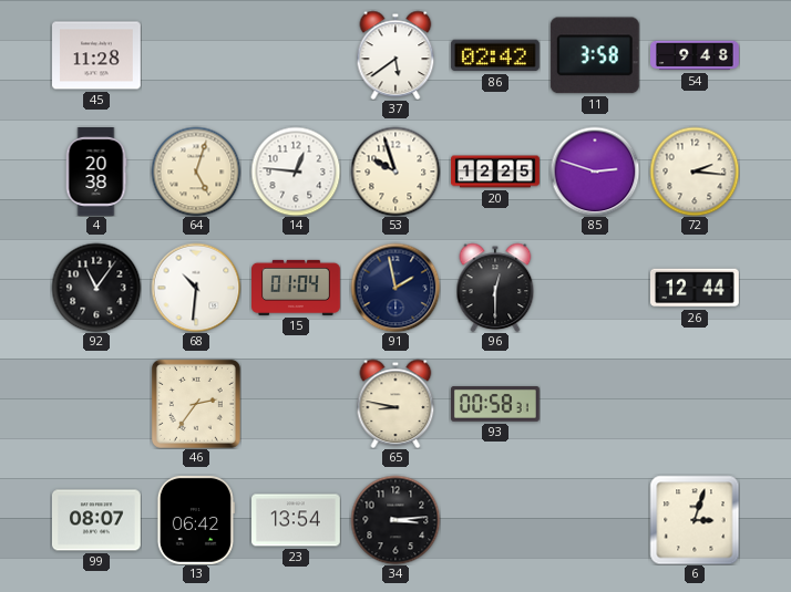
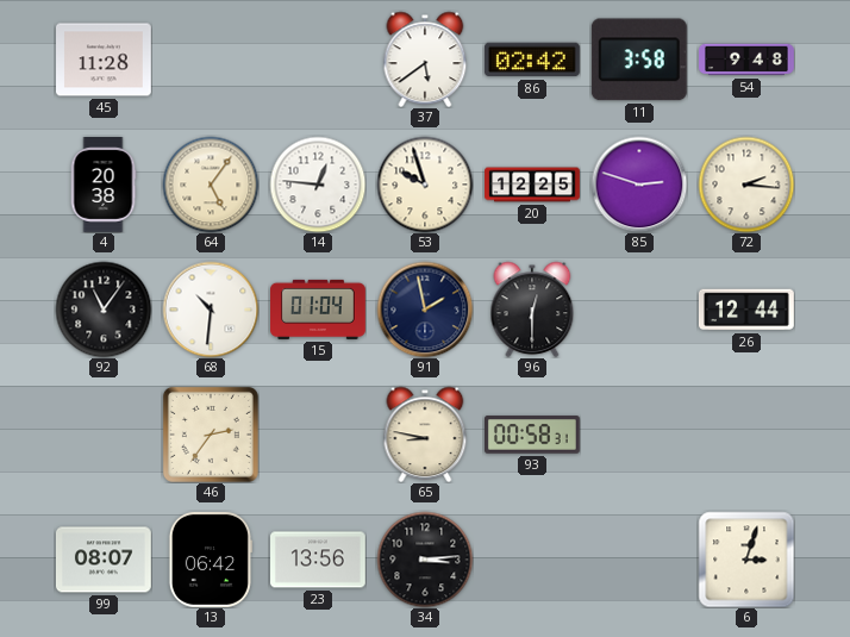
64: 5:03 -> 5:06 (211, 185)
23: 13:54 -> 13:56 (319, 560)
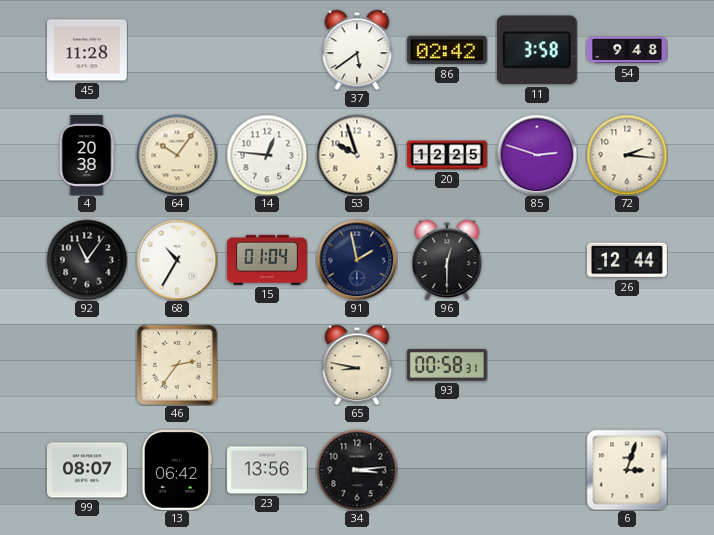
64: 5:06 -> 10:06 (177, 155)
68: 10:31 -> 10:35 (177, 260)
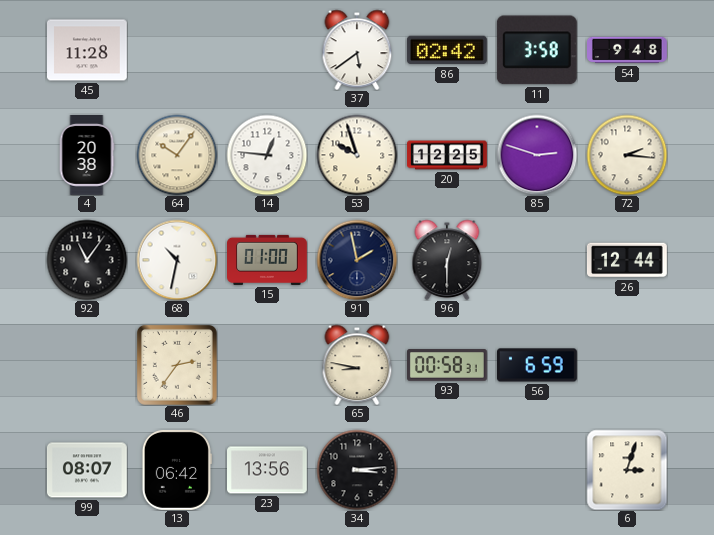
68: 10:35 -> 10:32 (177, 260)
15: 01:04 -> 01:00 (268, 260)
56: none -> 6:59 (538, 365)
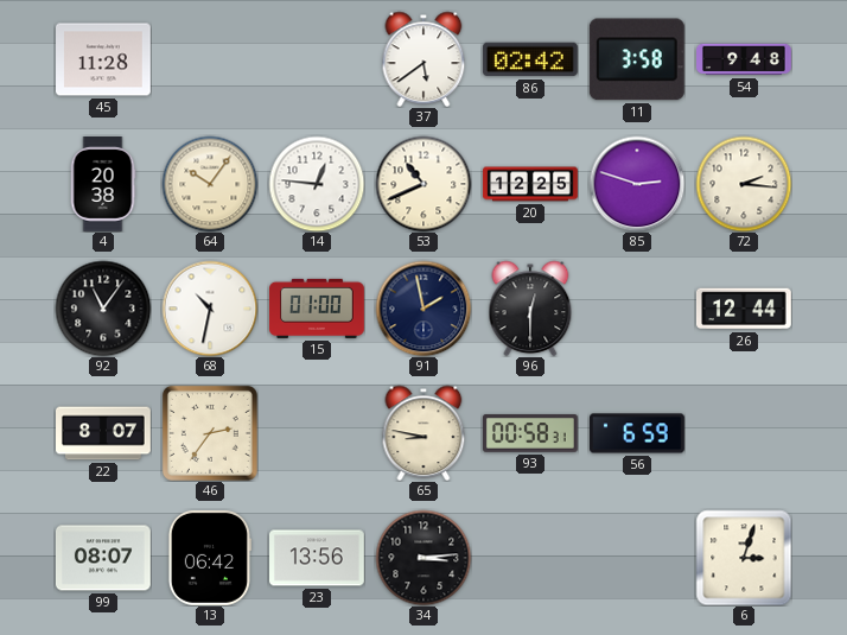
53: 9:57 -> 10:41 (423, 184)
22: none -> 8:07 (104, 433)
